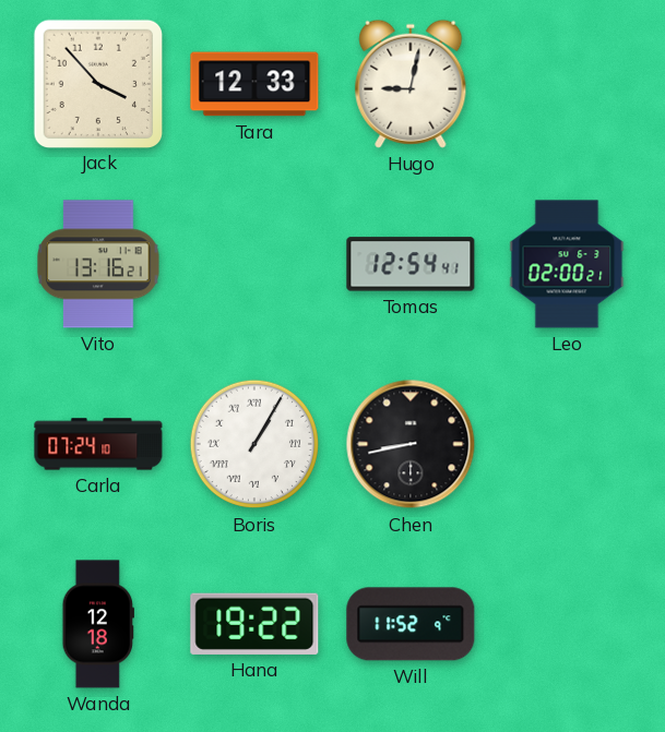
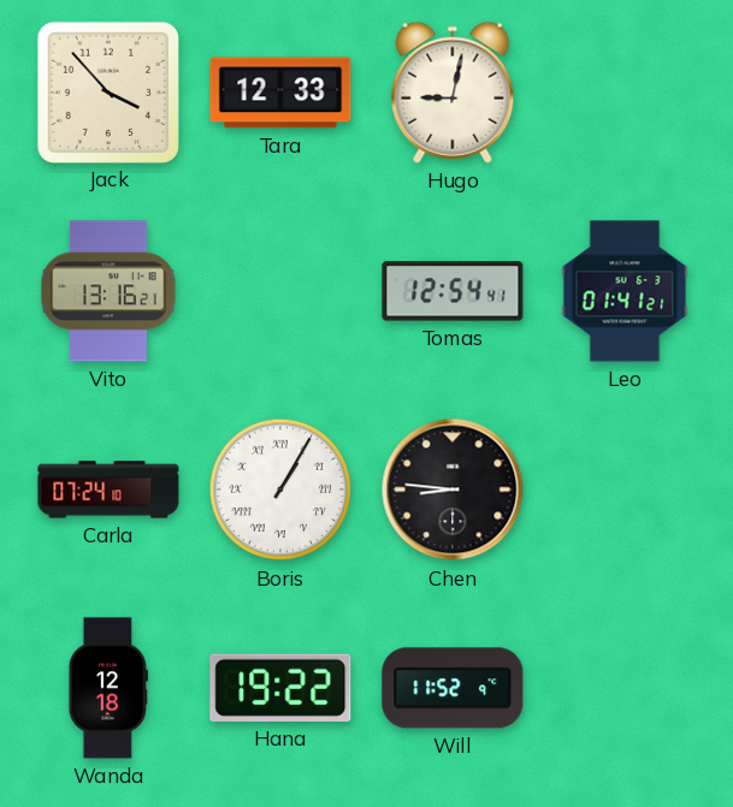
Leo: 02:00 -> 01:41 (625, 291)
Chen: 8:43 -> 8:46 (453, 489)
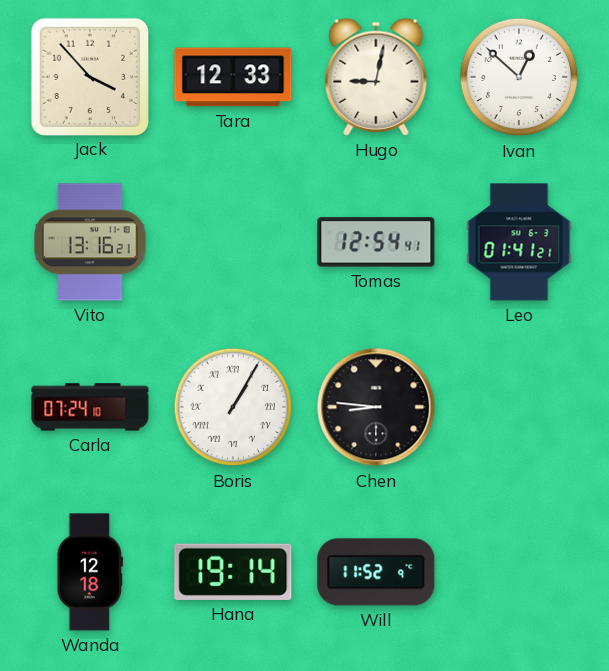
Ivan: none -> 12:52 (519, 77)
Hana: 19:22 -> 19:14 (233, 572)
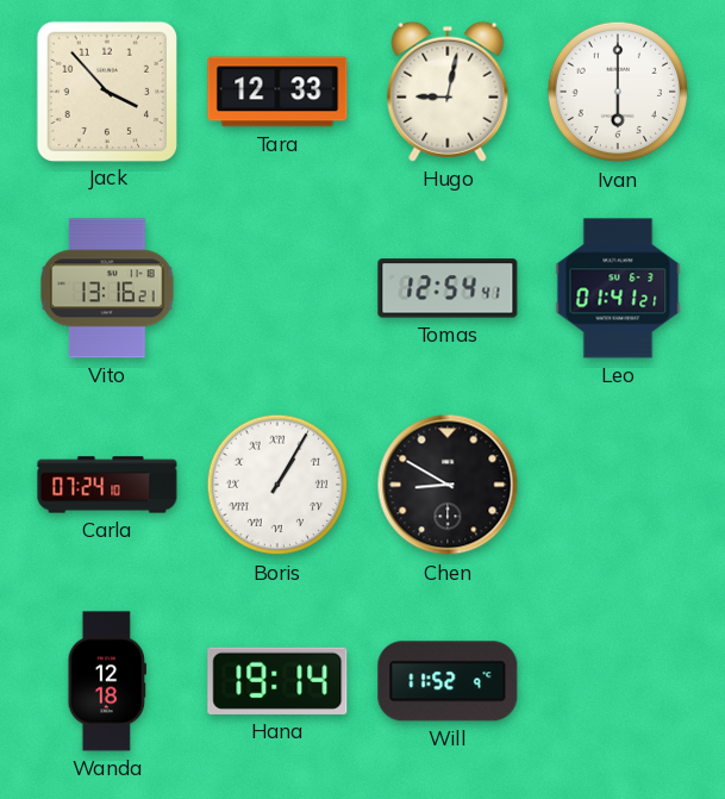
Ivan: 12:52 -> 6:00 (618, 92)
Chen: 8:46 -> 8:50 (448, 485)
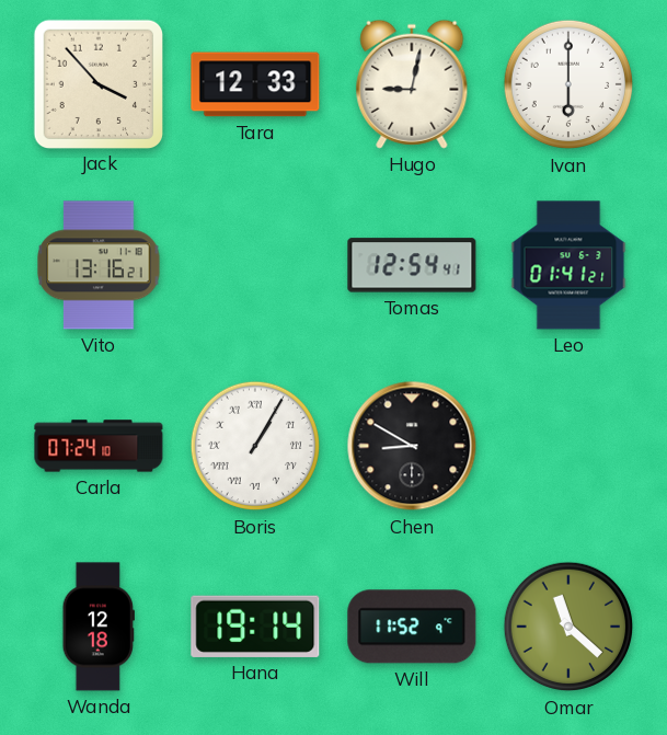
Omar: none -> 11:22 (568, 627)
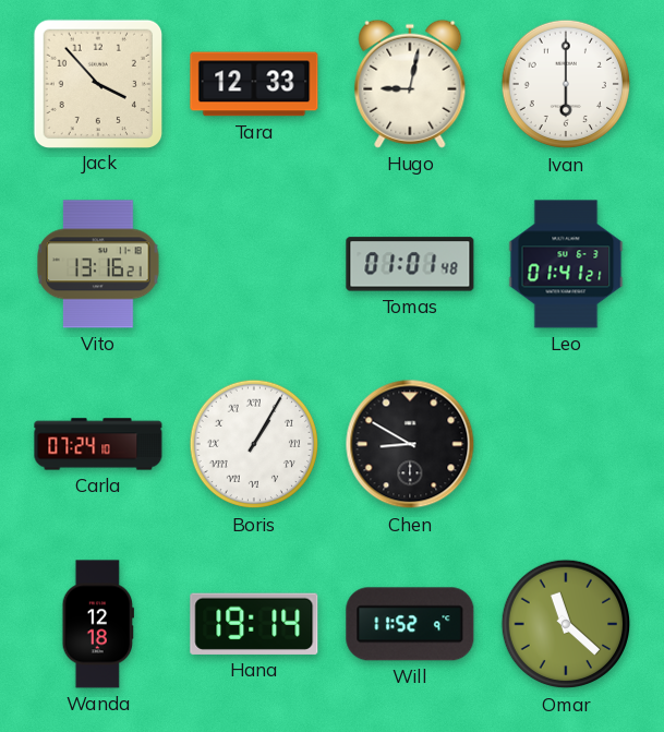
Tomas: 12:54 -> 01:01 (410, 264)
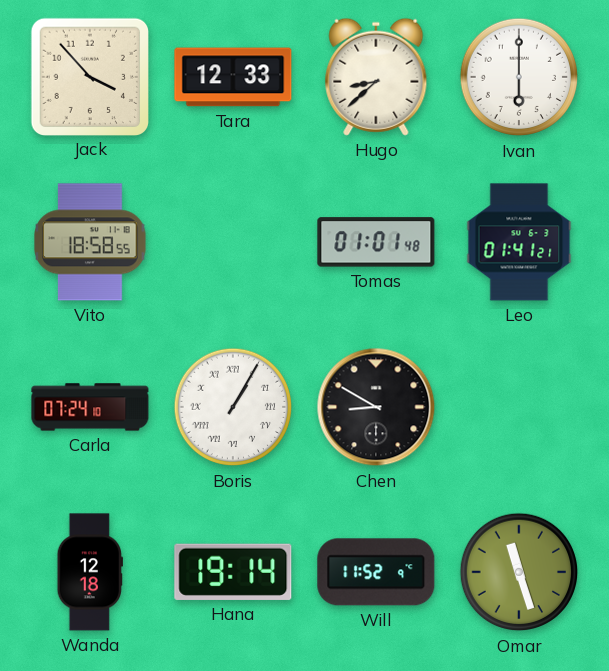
Hugo: 9:02 -> 8:38 (376, 77)
Vito: 13:16 -> 18:58 (90, 242)
Omar: 11:22 -> 11:27 (519, 572)
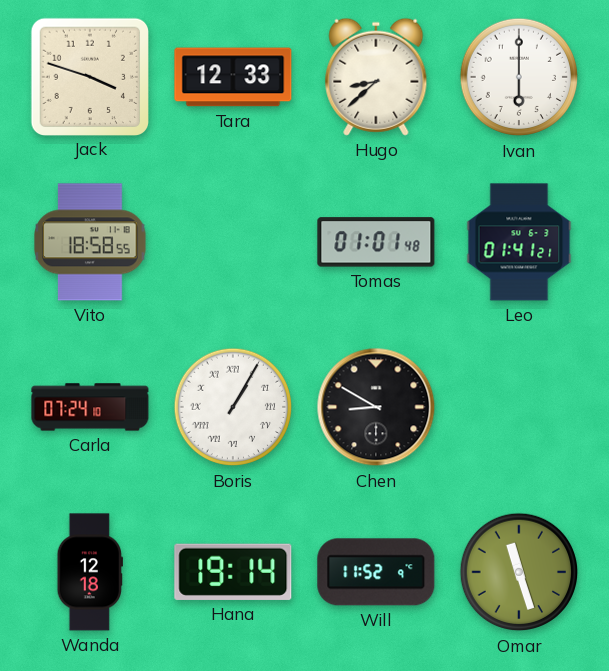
Jack: 3:53 -> 3:48 (89, 76)
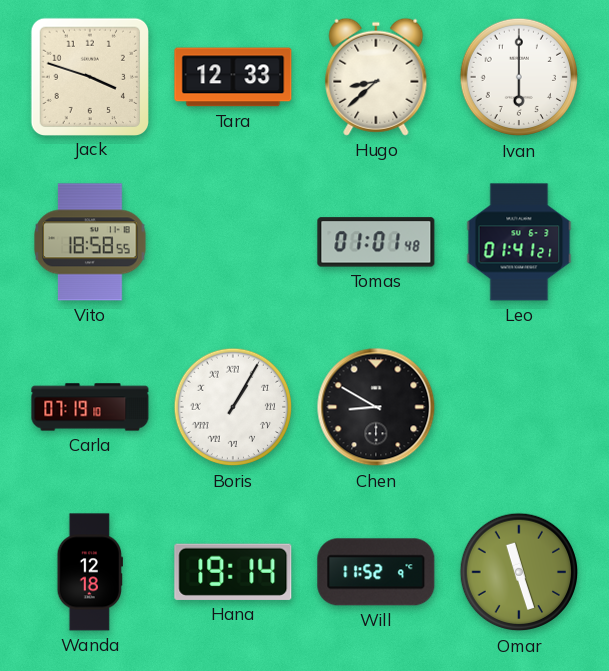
Carla: 07:24 -> 07:19 (90, 407)
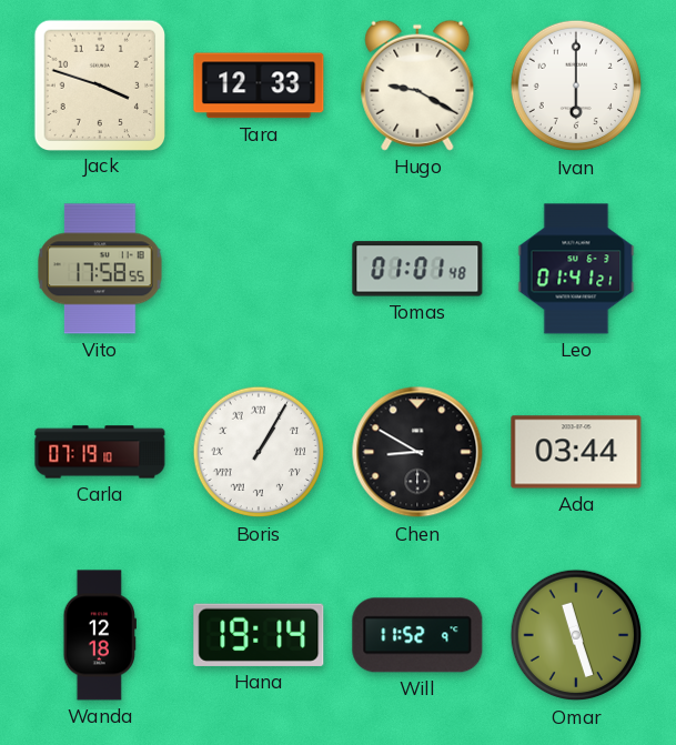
Hugo: 8:38 -> 9:20 (417, 85)
Vito: 18:58 -> 17:58 (100, 269)
Ada: none -> 03:44 (576, 452)
